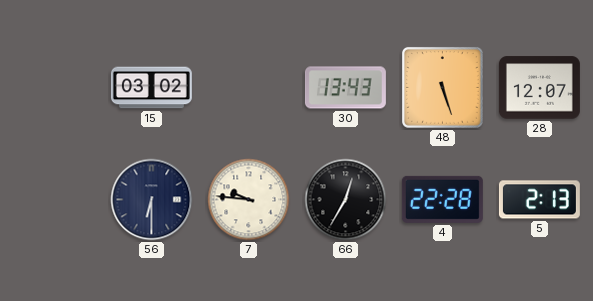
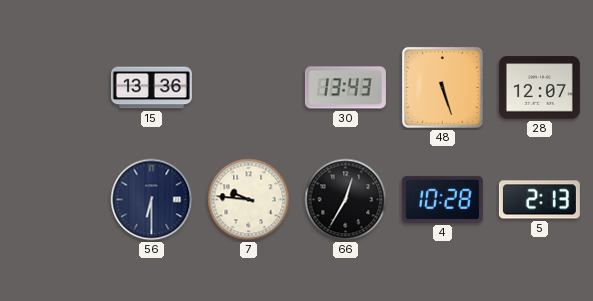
15: 03:02 -> 13:36 (151, 88)
4: 22:28 -> 10:28 (442, 199)
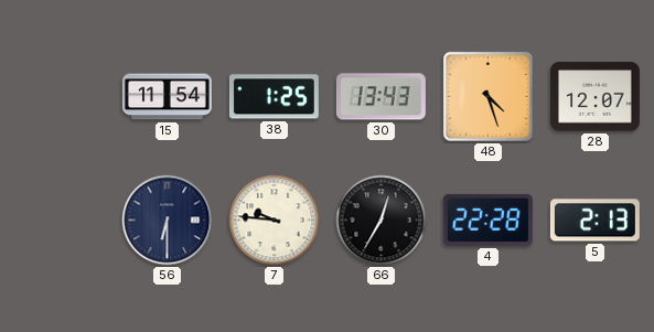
15: 13:36 -> 11:54 (167, 97)
38: none -> 1:25 (274, 97)
48: 5:27 -> 4:27 (487, 96)
4: 10:28 -> 22:28 (487, 219)
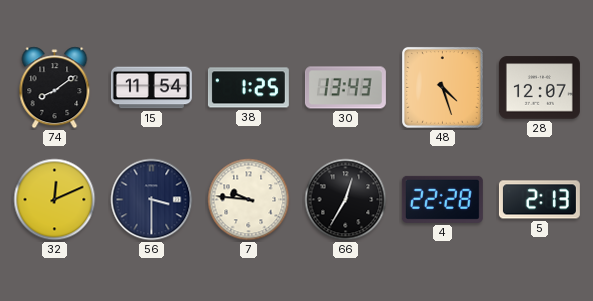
74: none -> 8:09 (55, 88)
32: none -> 12:11 (55, 200)
56: 6:30 -> 3:30 (152, 200)
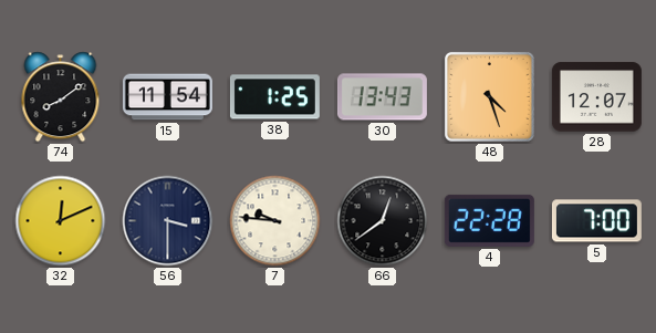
66: 12:35 -> 12:39 (383, 221)
5: 2:13 -> 7:00 (596, 221)
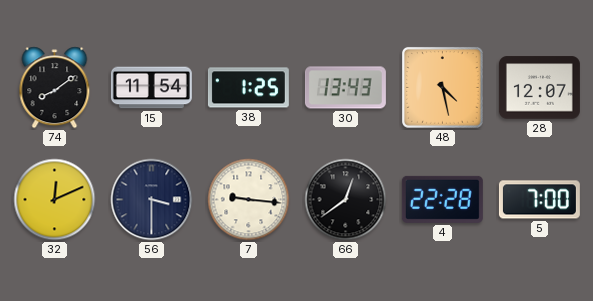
48: 4:27 -> 4:28 (442, 87)
7: 9:46 -> 9:16 (249, 200)
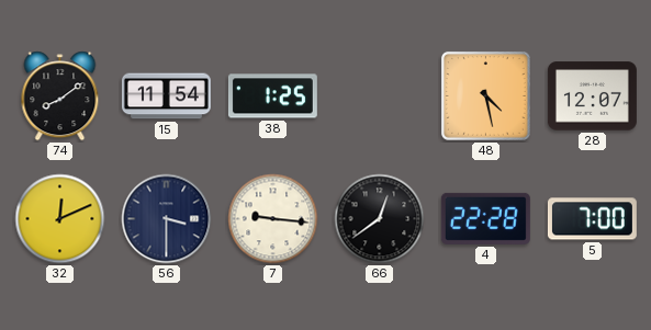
30: 13:43 -> none (345, 88)
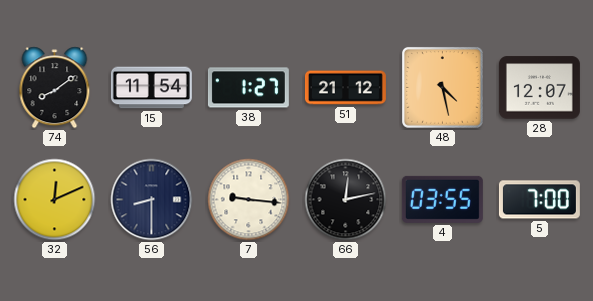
38: 1:25 -> 1:27 (248, 88)
51: none -> 21:12 (345, 88)
56: 3:30 -> 8:30 (152, 200)
66: 12:39 -> 12:13 (346, 200)
4: 22:28 -> 03:55 (442, 199)
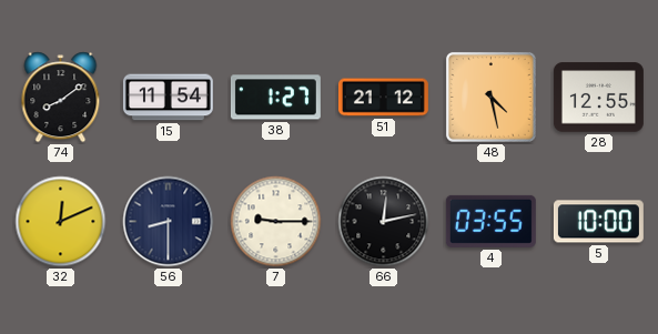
28: 12:07 -> 12:55 (598, 98)
7: 9:16 -> 9:15 (276, 222)
5: 7:00 -> 10:00 (598, 222)
